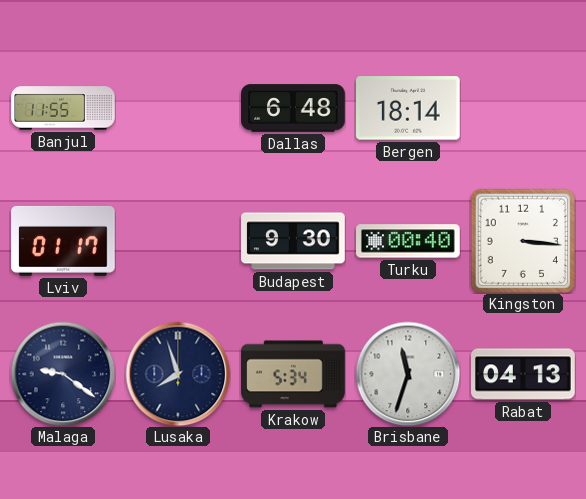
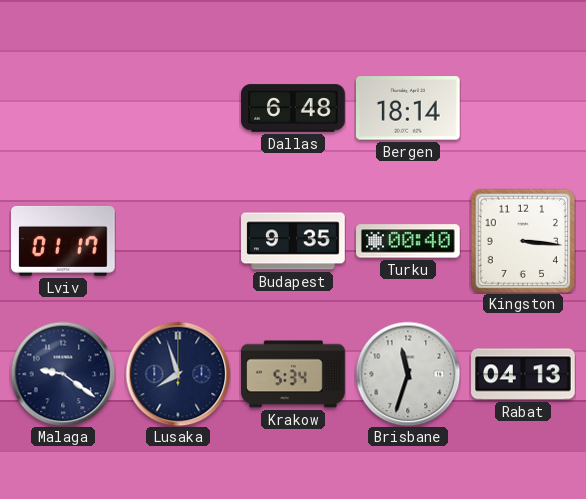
Banjul: 11:55 -> none (63, 108)
Budapest: 9:30 -> 9:35 (293, 241)
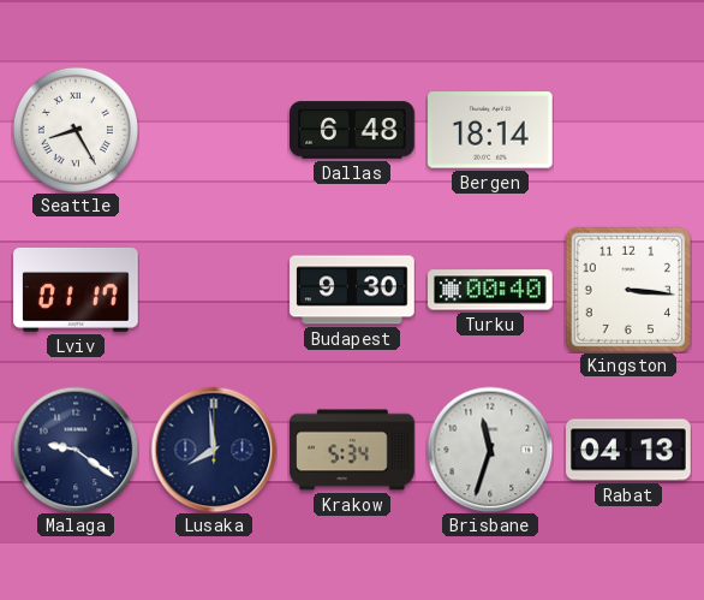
Seattle: none -> 8:25 (76, 130)
Budapest: 9:35 -> 9:30 (352, 290)
Lusaka: 7:57 -> 7:59 (214, 450)
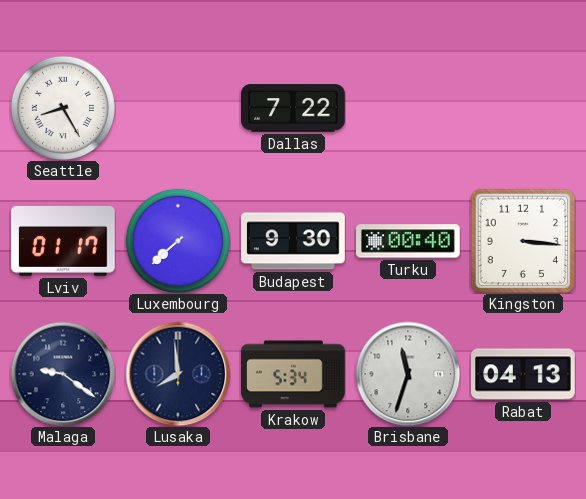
Dallas: 6:48 -> 7:22 (293, 108)
Bergen: 18:14 -> none (491, 130)
Luxembourg: none -> 7:38 (178, 241)
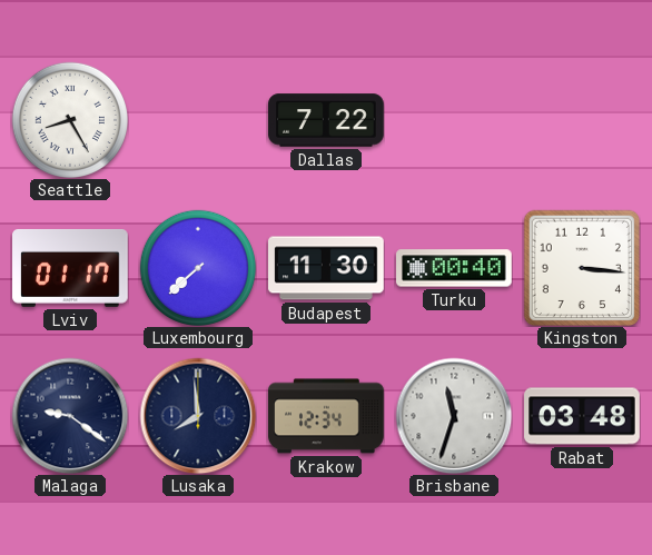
Budapest: 9:30 -> 11:30 (326, 268)
Krakow: 5:34 -> 12:34 (326, 416)
Rabat: 04:13 -> 03:48 (582, 416)
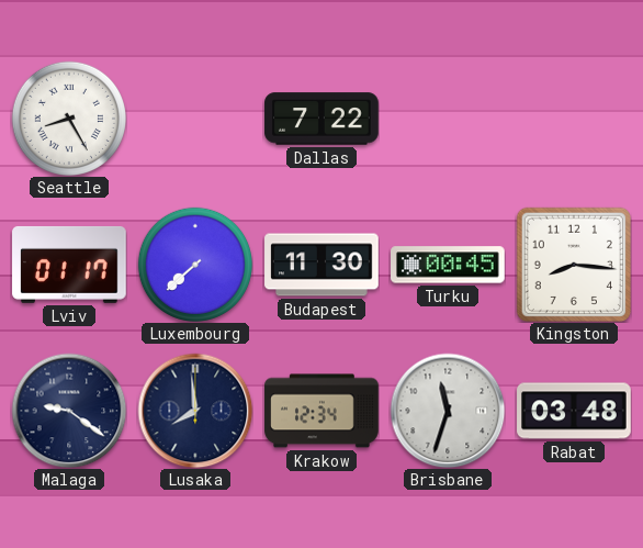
Turku: 00:40 -> 00:45 (449, 265)
Kingston: 3:16 -> 8:16 (574, 265)
